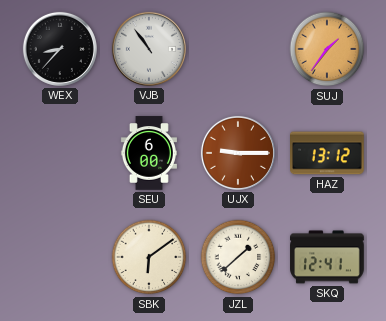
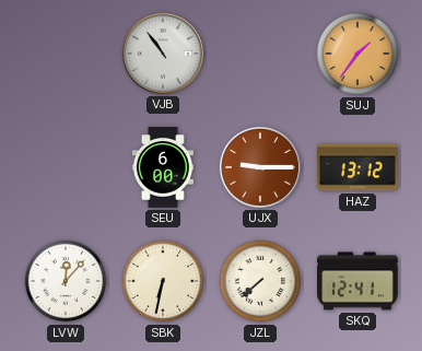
WEX: 8:37 -> none (60, 49)
LVW: none -> 12:07 (66, 281)
SBK: 6:09 -> 6:32 (163, 281)
JZL: 1:38 -> 7:38 (260, 281)
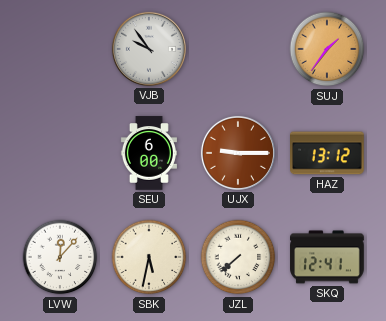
VJB: 10:54 -> 9:54 (149, 49)
SBK: 6:32 -> 5:32 (149, 257)
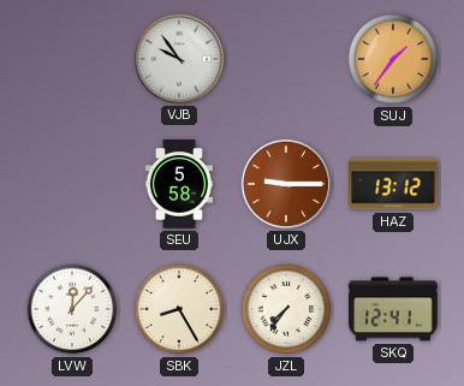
SEU: 6:00 -> 5:58 (179, 184)
SBK: 5:32 -> 8:25 (179, 309)
JZL: 7:38 -> 7:36 (286, 309)
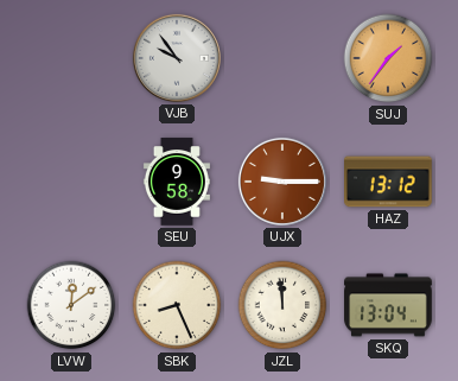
SEU: 5:58 -> 9:58 (177, 182)
LVW: 12:07 -> 12:09 (71, 305)
SBK: 8:25 -> 8:26 (177, 305)
JZL: 7:36 -> 11:59 (282, 305)
SKQ: 12:41 -> 13:04 (388, 305)
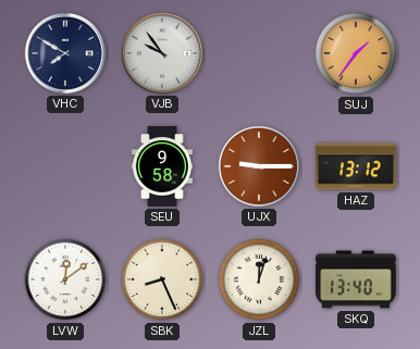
VHC: none -> 7:50 (65, 53)
JZL: 11:59 -> 12:03 (259, 279)
SKQ: 13:04 -> 13:40 (356, 279)
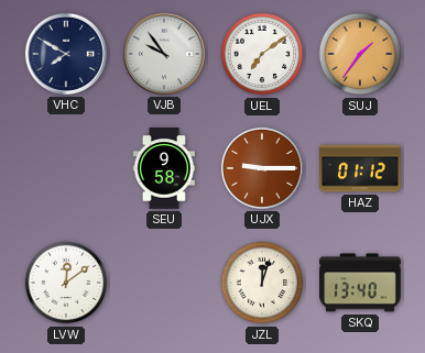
UEL: none -> 7:09 (262, 54)
HAZ: 13:12 -> 01:12 (361, 168)
SBK: 8:26 -> none (162, 279)
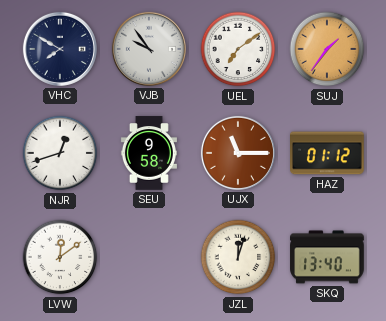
NJR: none -> 12:42 (60, 153)
UJX: 9:15 -> 11:15 (238, 153)
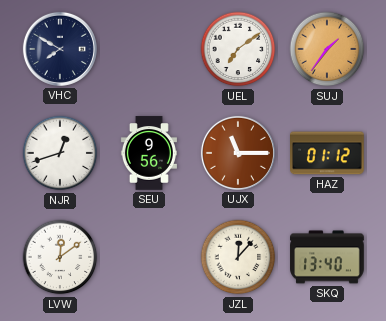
VJB: 9:54 -> none (149, 49)
SEU: 9:58 -> 9:56 (149, 153)
JZL: 12:03 -> 12:07 (238, 257)
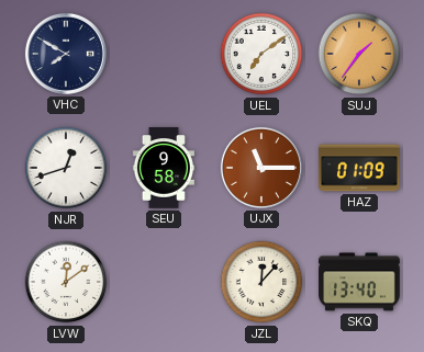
SEU: 9:56 -> 9:58 (164, 168)
HAZ: 01:12 -> 01:09 (360, 168)
